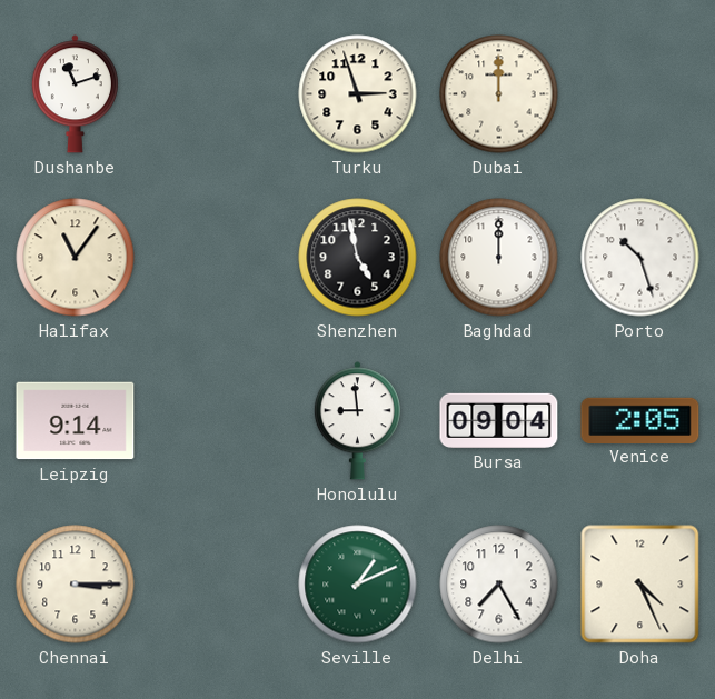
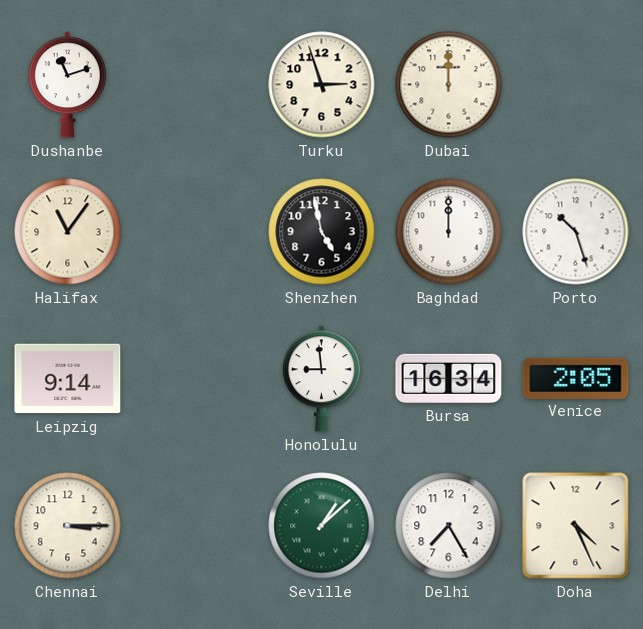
Bursa: 09:04 -> 16:34 (449, 378)
Seville: 1:11 -> 1:08 (322, 526)
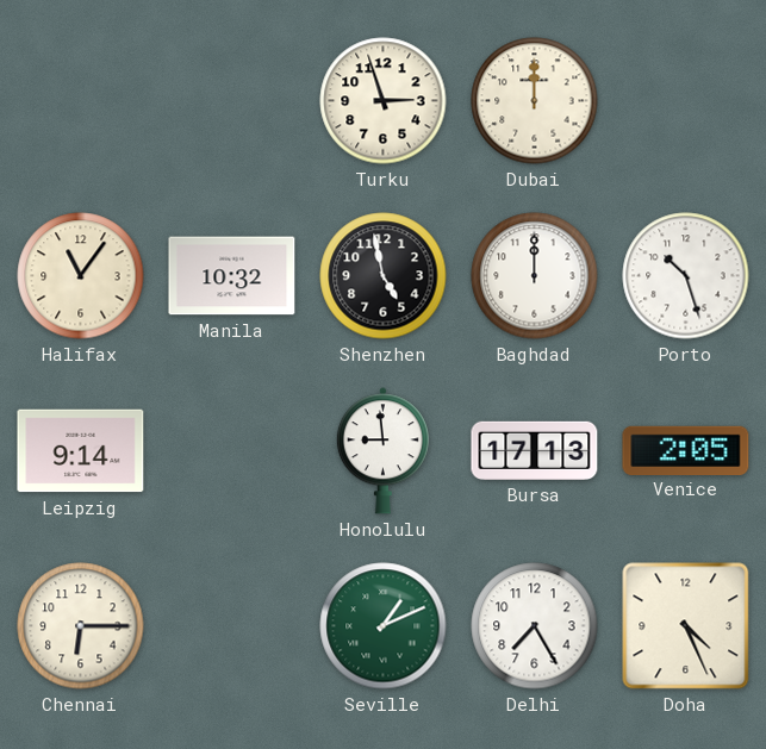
Dushanbe: 11:12 -> none (67, 85)
Manila: none -> 10:32 (232, 276)
Bursa: 16:34 -> 17:13 (535, 450)
Chennai: 3:15 -> 6:15 (81, 626)
Seville: 1:08 -> 1:11 (384, 626)
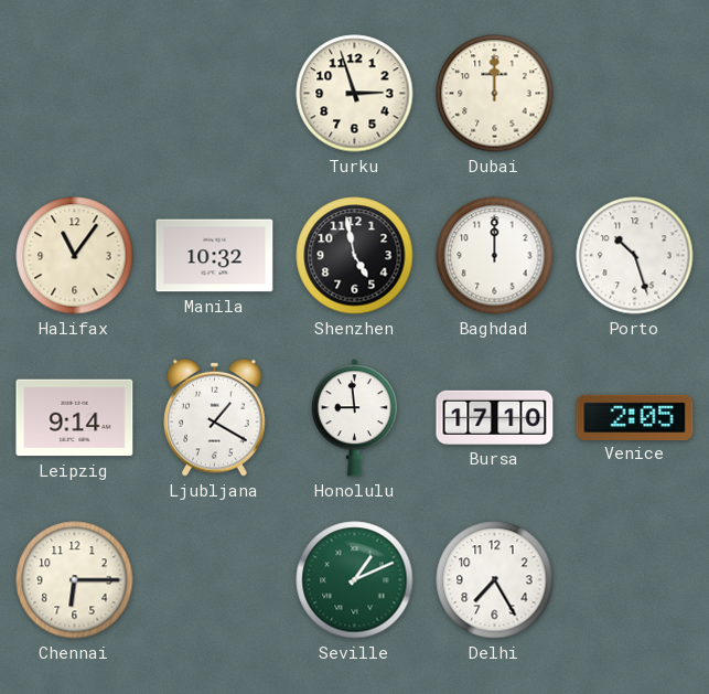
Ljubljana: none -> 1:20 (215, 417)
Bursa: 17:13 -> 17:10 (495, 417)
Doha: 4:26 -> none (686, 626)
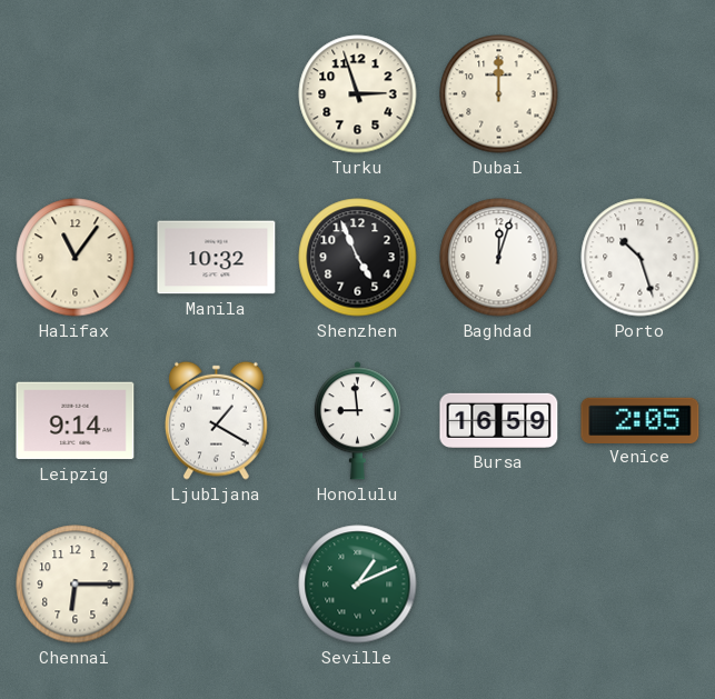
Shenzhen: 4:58 -> 4:56 (358, 258)
Baghdad: 12:00 -> 12:03 (499, 258)
Bursa: 17:10 -> 16:59 (499, 420)
Delhi: 7:25 -> none (495, 580)
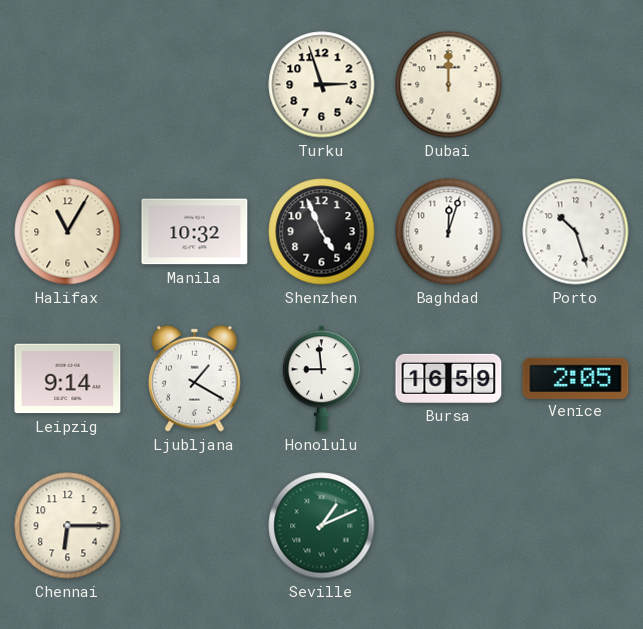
Halifax: 11:06 -> 11:05 (68, 232)
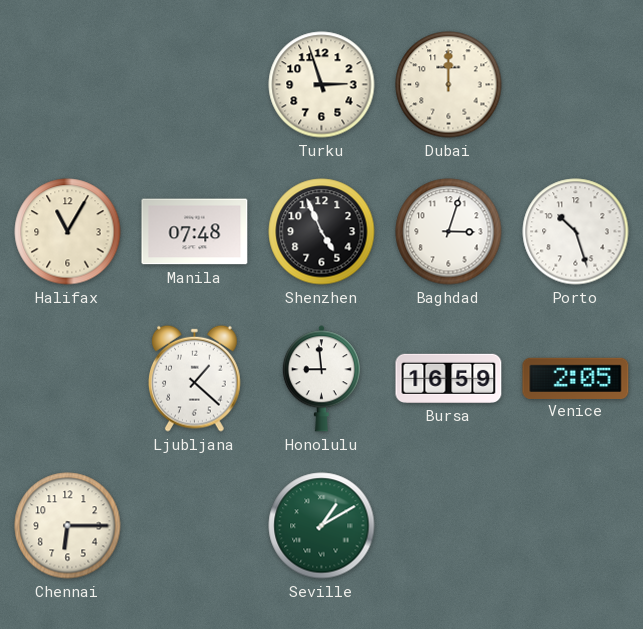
Manila: 10:32 -> 07:48 (195, 232)
Baghdad: 12:03 -> 3:03 (449, 232)
Leipzig: 9:14 -> none (68, 379)
Ljubljana: 1:20 -> 1:22 (195, 378)
Seville: 1:11 -> 1:10 (322, 526)
